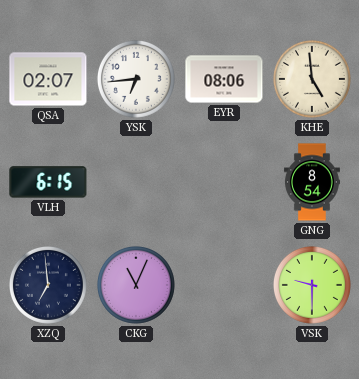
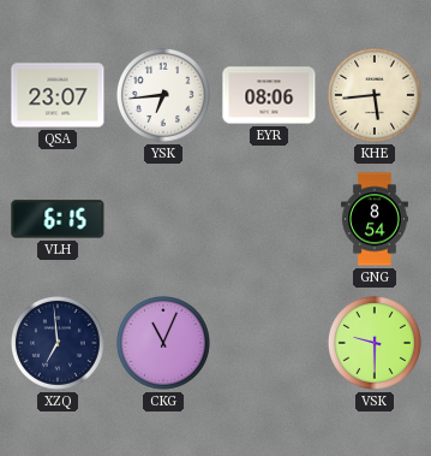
QSA: 02:07 -> 23:07 (58, 95)
KHE: 4:59 -> 5:44 (375, 95)
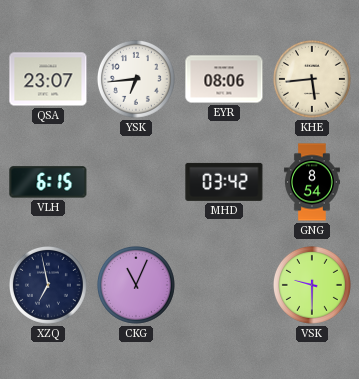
MHD: none -> 03:42 (224, 182)
XZQ: 6:59 -> 6:58 (48, 285)
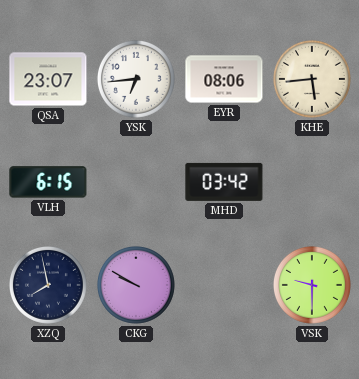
GNG: 8:54 -> none (312, 182)
XZQ: 6:58 -> 7:58 (48, 285)
CKG: 11:04 -> 9:50 (136, 285)
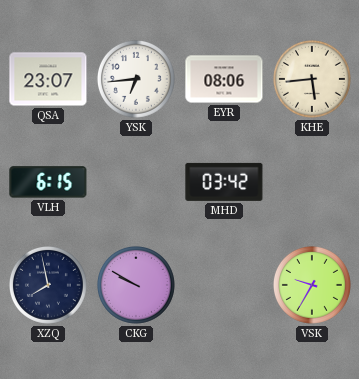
VSK: 9:30 -> 9:35 (312, 285)
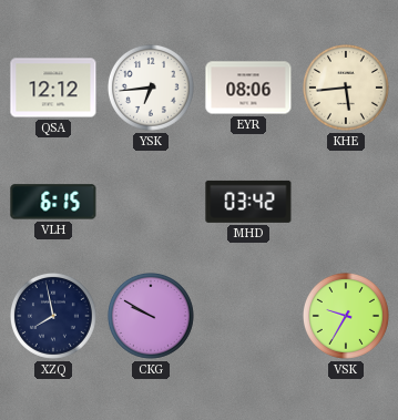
QSA: 23:07 -> 12:12 (53, 88)
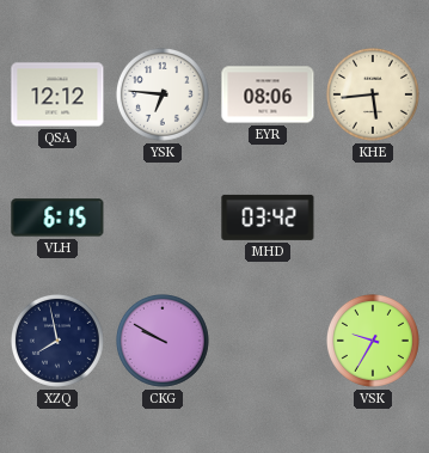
YSK: 6:44 -> 6:46 (163, 94)
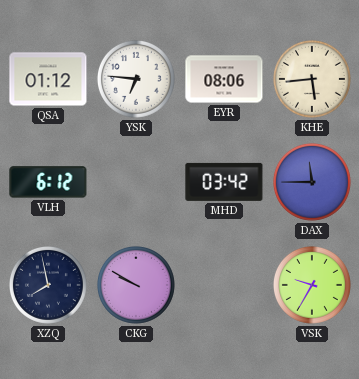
QSA: 12:12 -> 01:12 (48, 79)
VLH: 6:15 -> 6:12 (48, 182)
DAX: none -> 11:45 (312, 182)
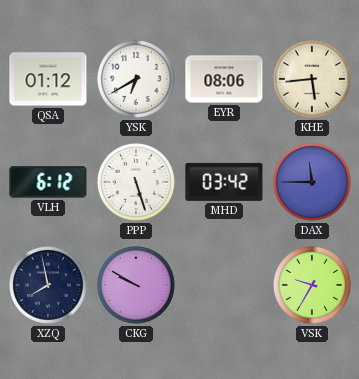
YSK: 6:46 -> 6:40 (136, 79)
PPP: none -> 5:27 (136, 182)
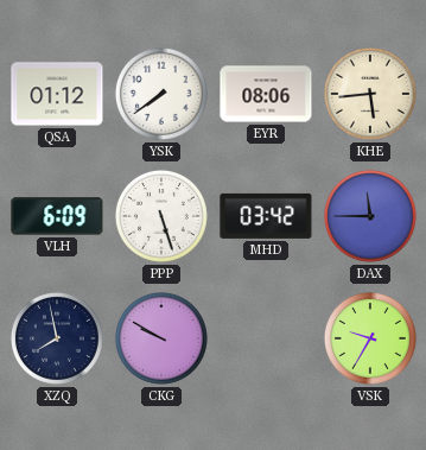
YSK: 6:40 -> 7:39 (161, 94)
VLH: 6:12 -> 6:09 (57, 216)
